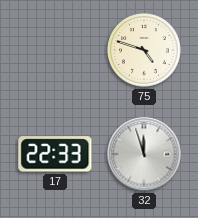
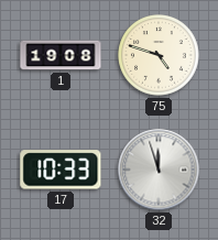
1: none -> 19:08 (61, 55)
17: 22:33 -> 10:33 (61, 170)
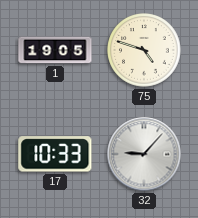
1: 19:08 -> 19:05 (55, 50)
32: 11:57 -> 9:07 (144, 154)
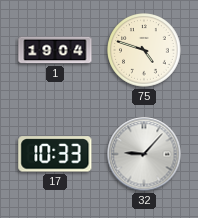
1: 19:05 -> 19:04 (55, 50)
